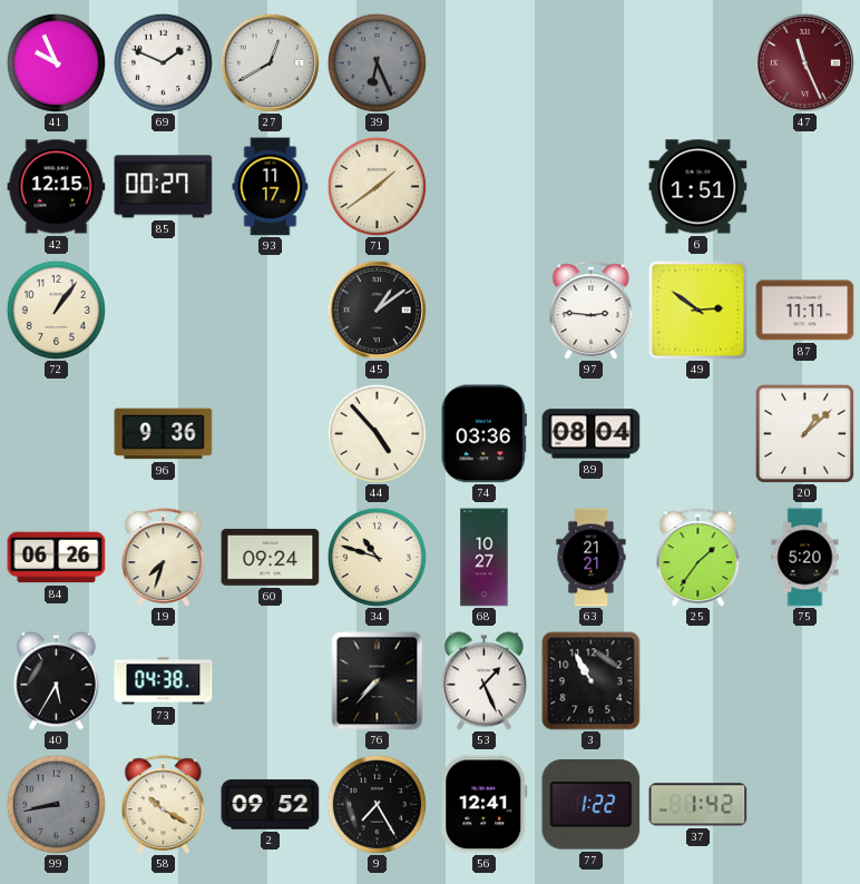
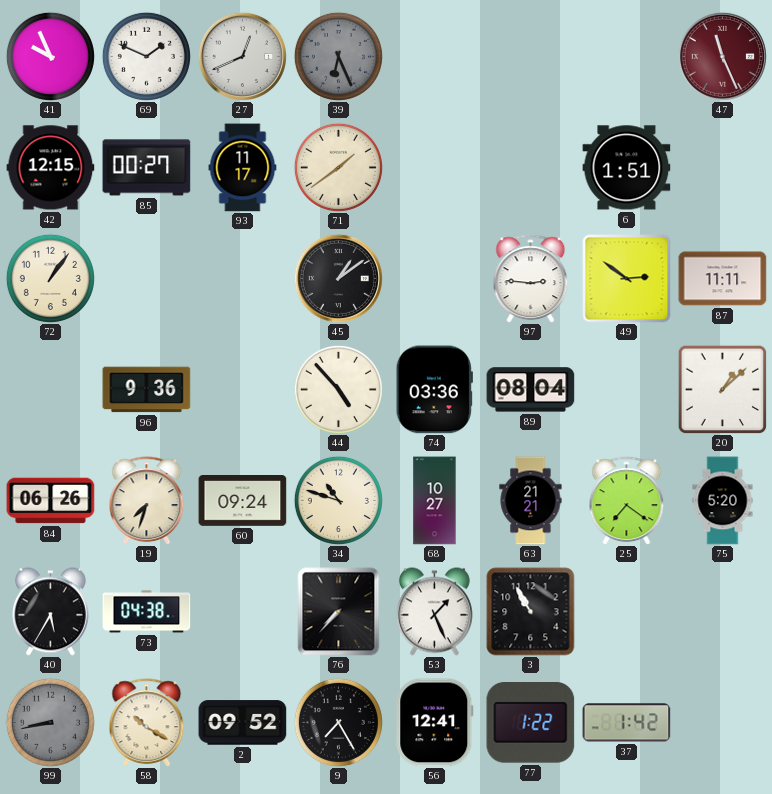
27: 12:40 -> 12:41 (242, 56)
25: 1:36 -> 7:21 (627, 501)
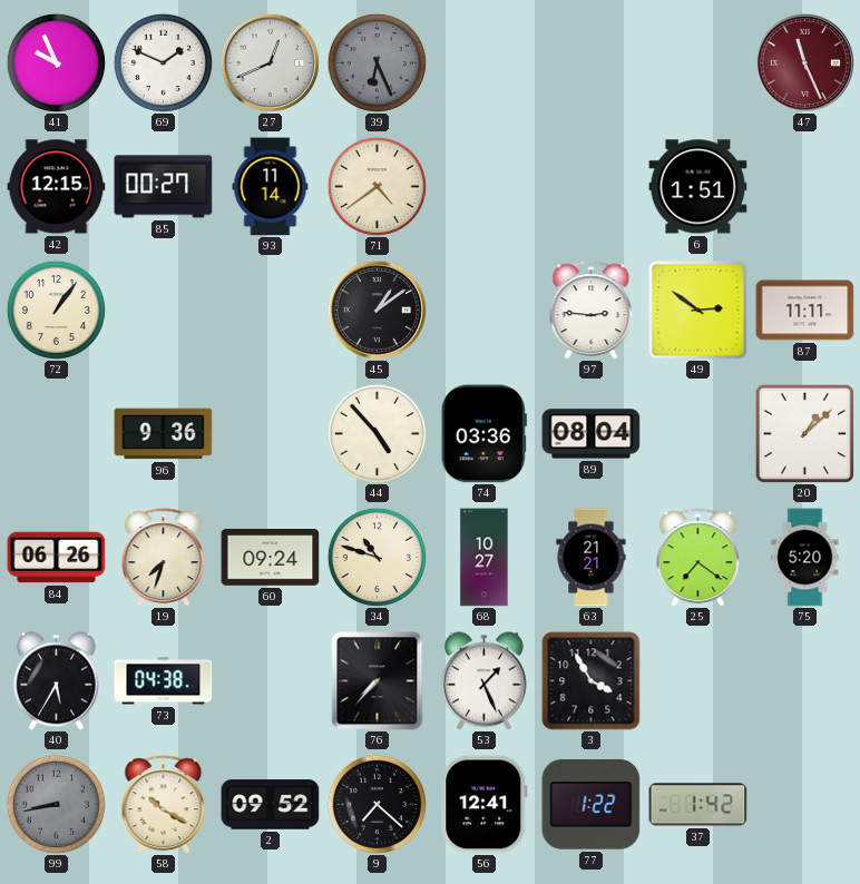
93: 11:17 -> 11:14 (271, 187)
71: 1:39 -> 4:39 (377, 186)
3: 10:55 -> 3:55 (592, 681)
9: 7:25 -> 7:22 (377, 804)
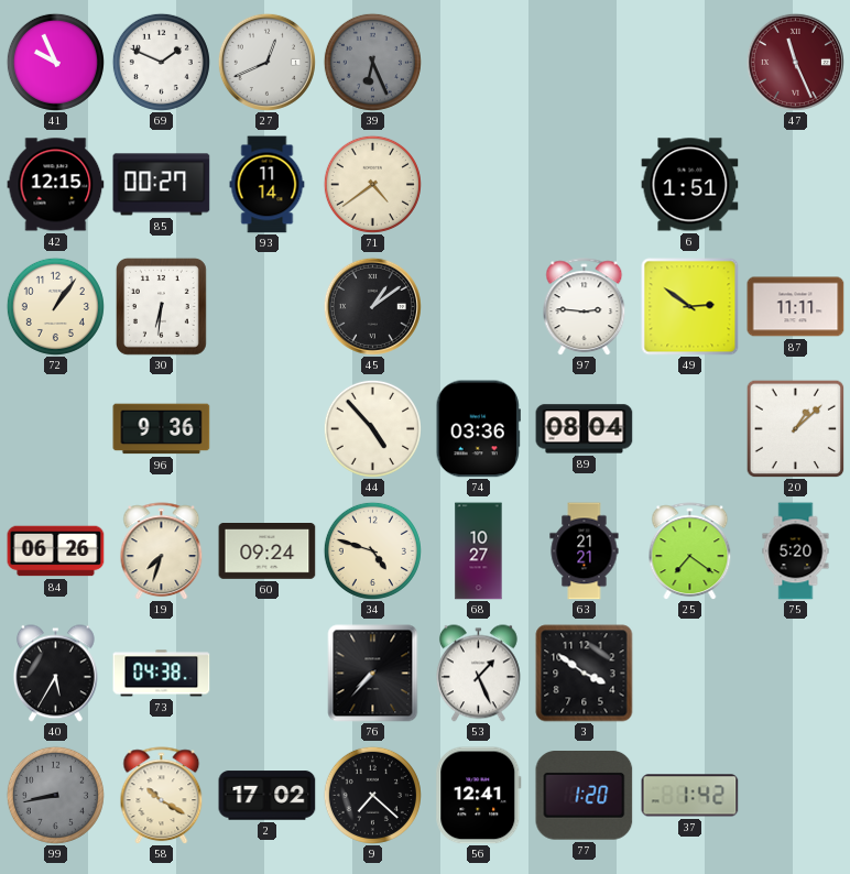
30: none -> 6:31 (161, 306)
34: 10:48 -> 4:48 (372, 550)
3: 3:55 -> 3:51 (585, 674)
2: 09:52 -> 17:02 (268, 796)
77: 1:22 -> 1:20 (585, 796)
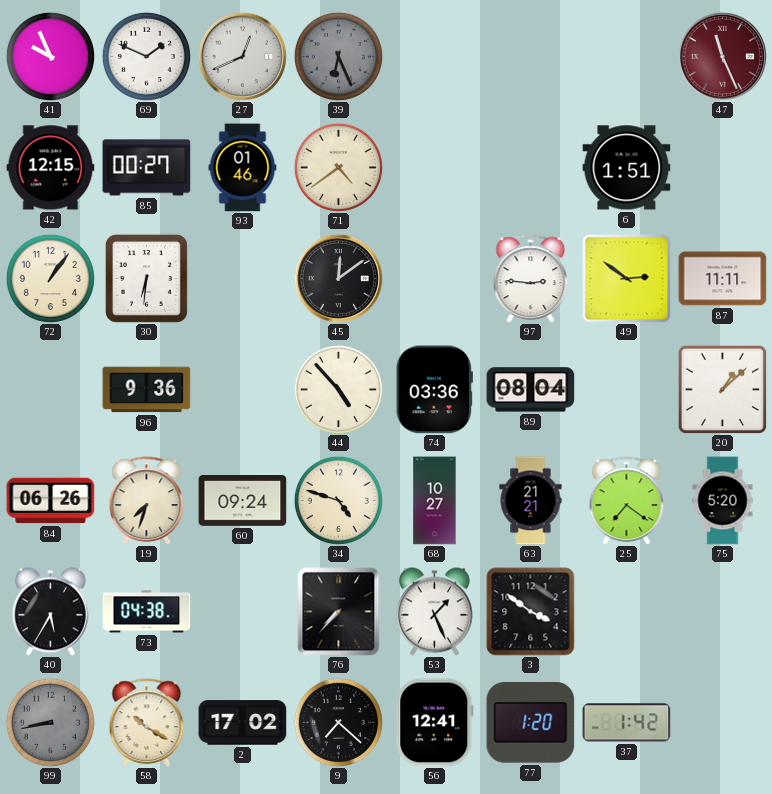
93: 11:14 -> 01:46 (243, 168)
45: 1:09 -> 12:09 (338, 278)
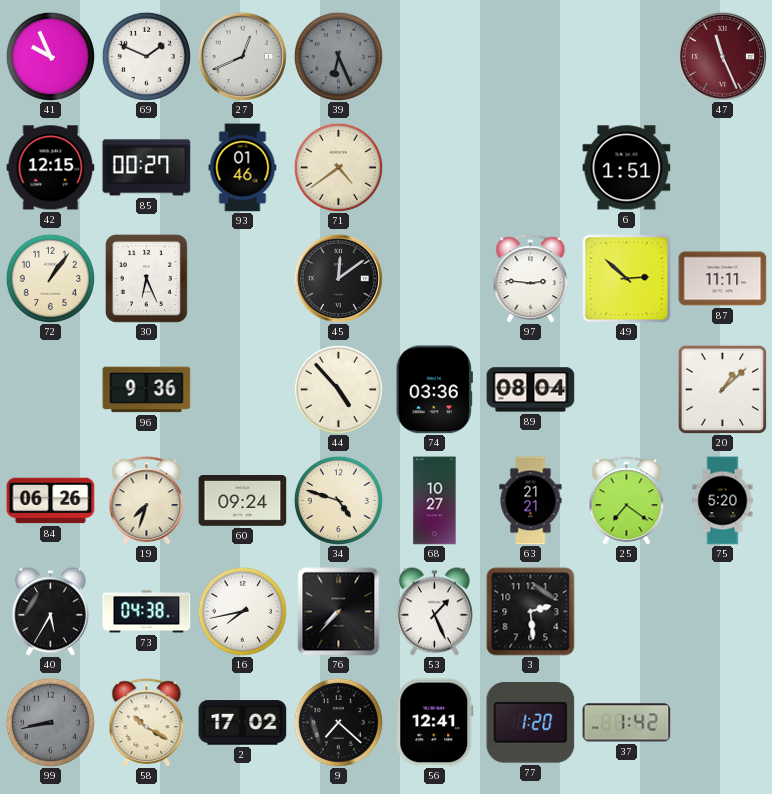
30: 6:31 -> 6:26 (146, 278)
49: 2:51 -> 2:52 (627, 279)
16: none -> 7:43 (242, 611)
3: 3:51 -> 2:29 (531, 612)
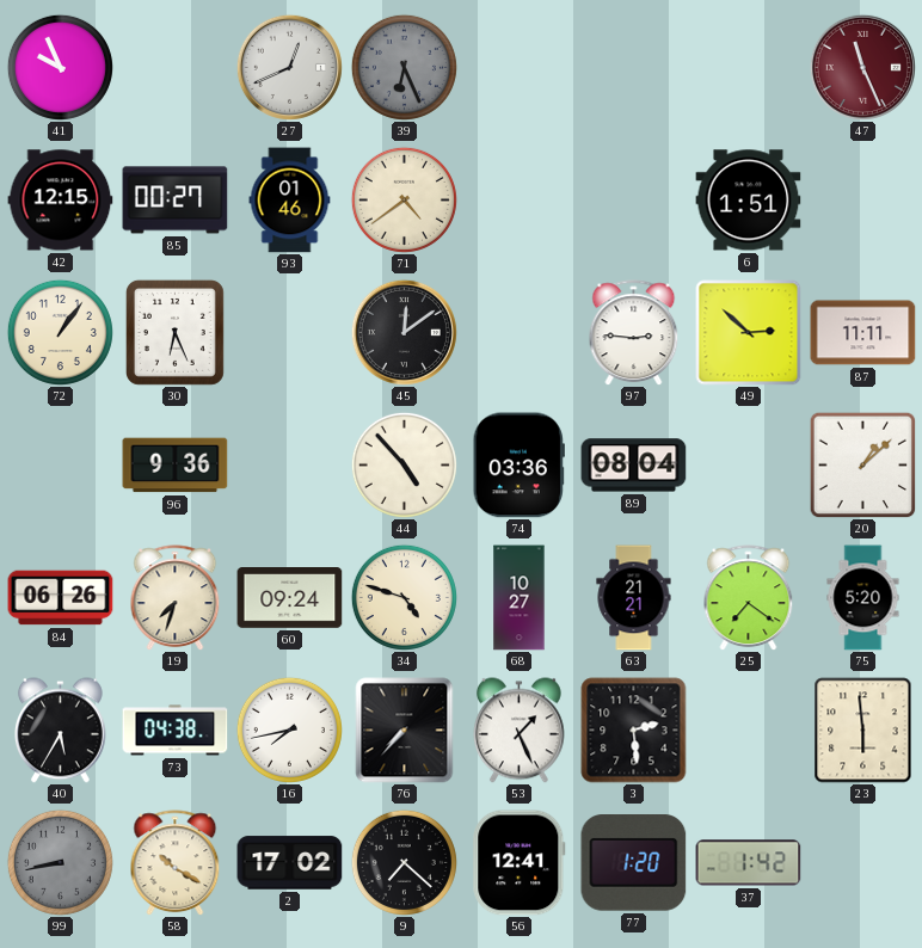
69: 1:49 -> none (146, 56)
23: none -> 5:59 (863, 731)
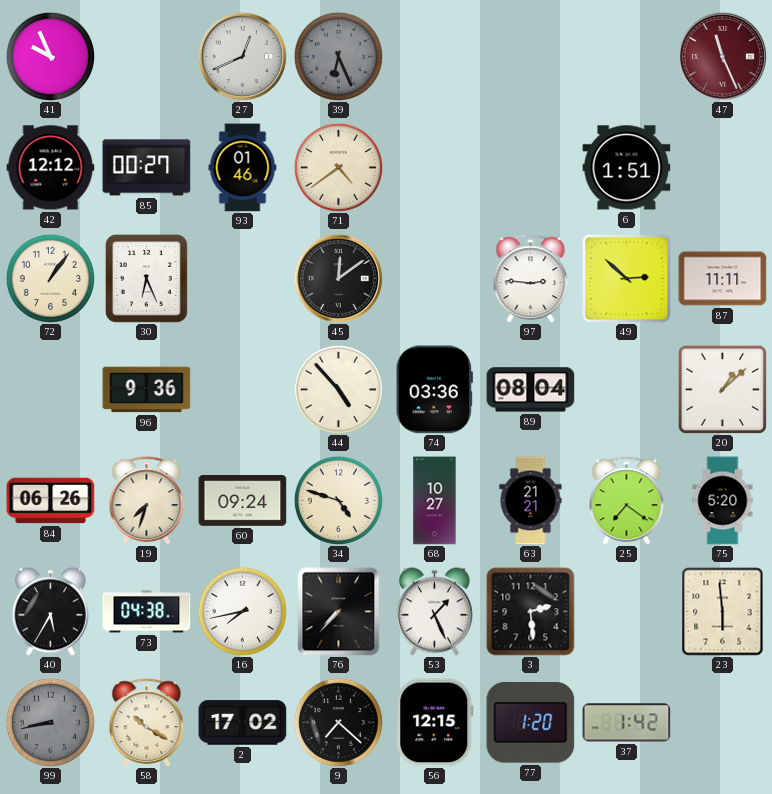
42: 12:15 -> 12:12 (51, 168)
56: 12:41 -> 12:15 (435, 723)
